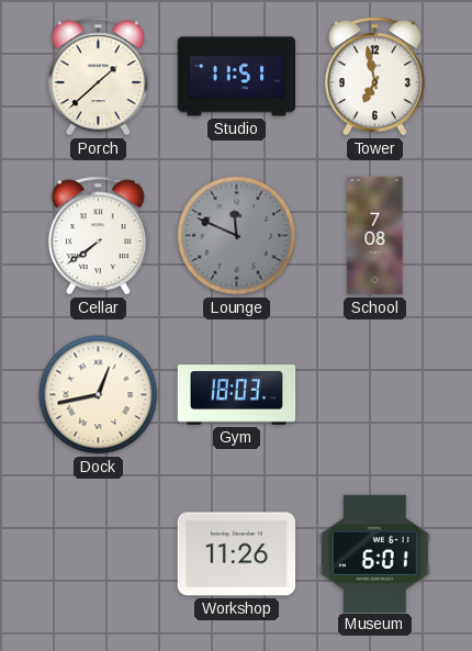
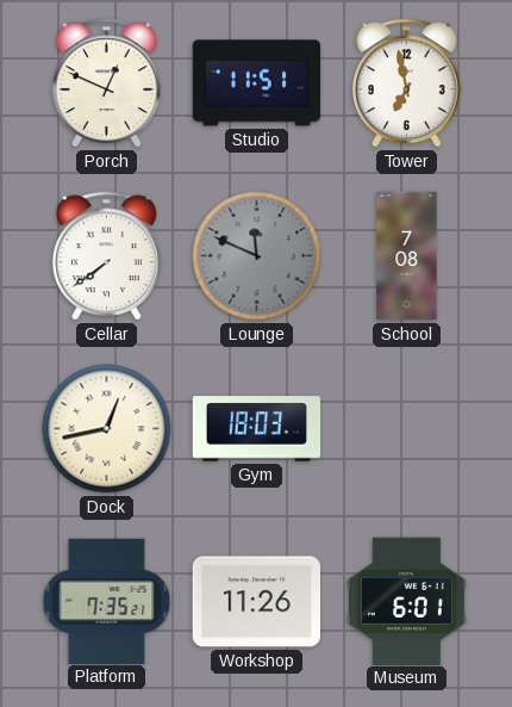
Porch: 1:38 -> 12:49 (107, 83)
Platform: none -> 7:35 (107, 601)
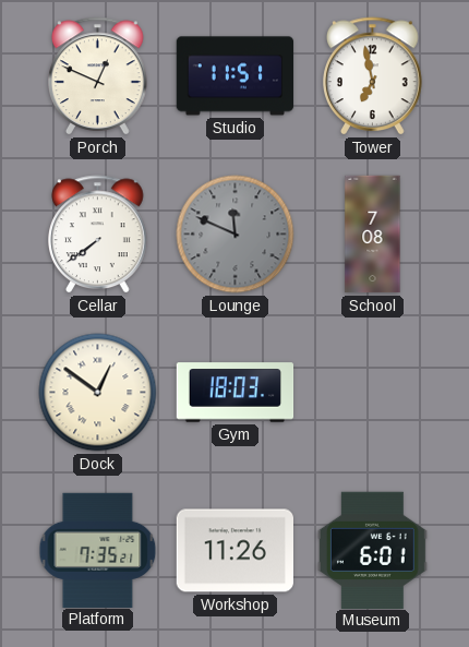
Dock: 12:43 -> 12:51 (98, 393)
